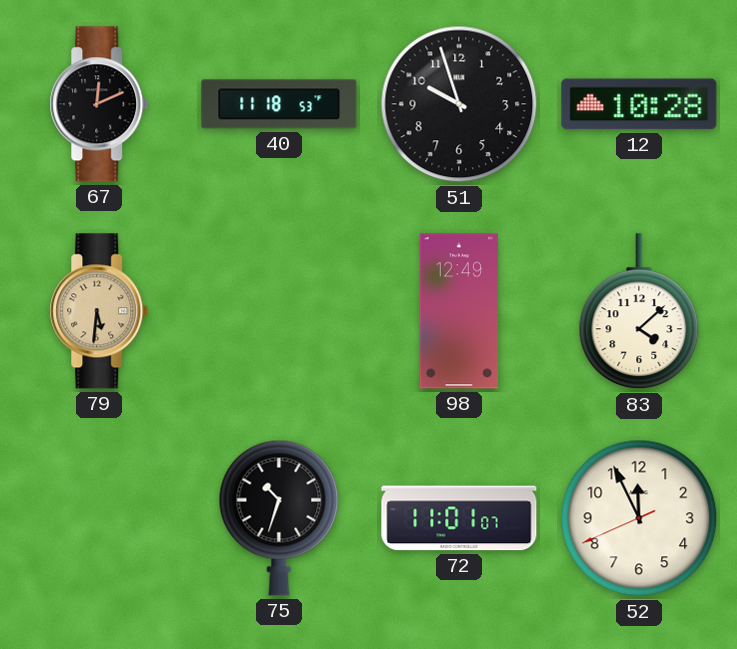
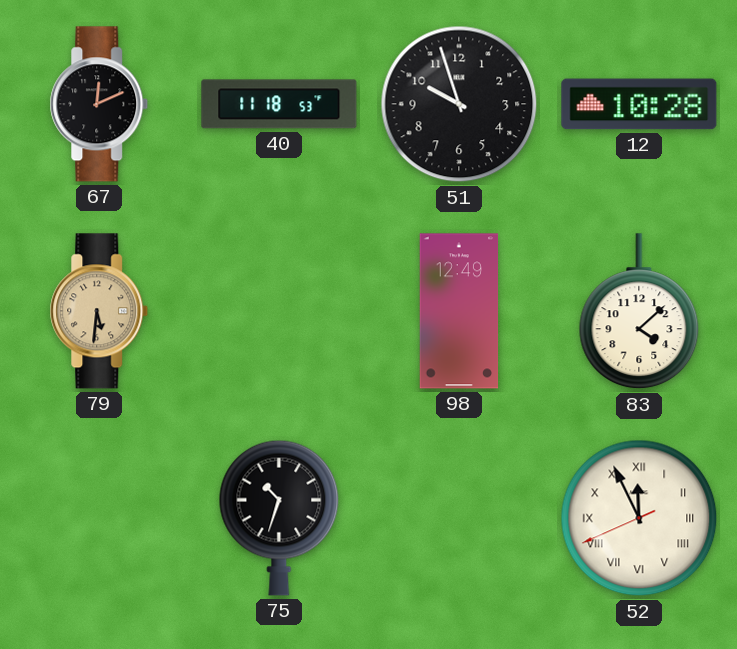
72: 11:01 -> none (459, 518)
52 numerals: Arabic -> Roman (639, 518)
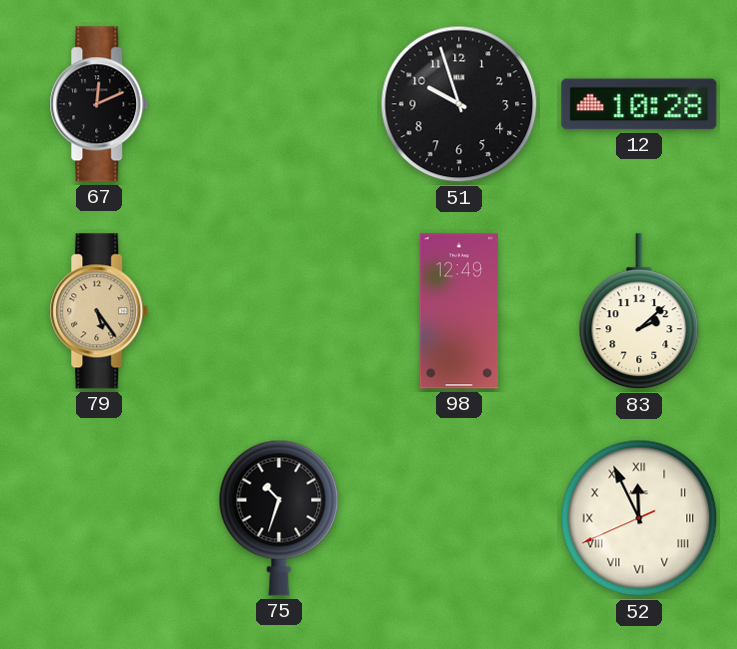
40: 11:18 -> none (279, 104)
79: 5:31 -> 5:24 (99, 311)
83: 4:08 -> 2:08 (639, 312)
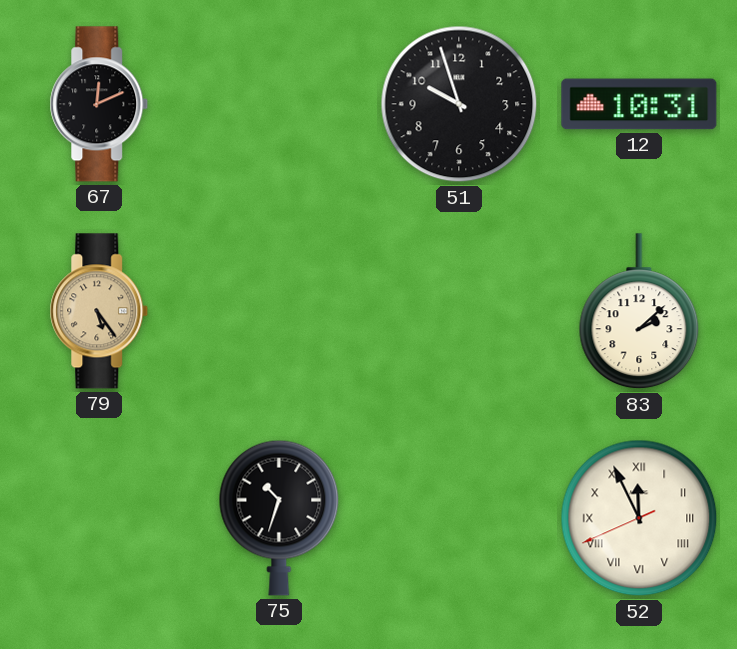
12: 10:28 -> 10:31 (639, 104)
98: 12:49 -> none (459, 311)
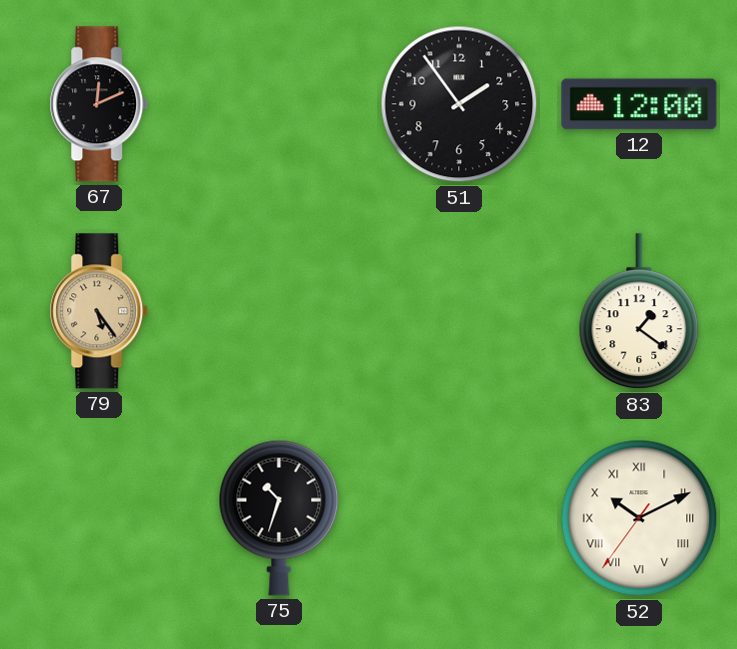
51: 9:57 -> 1:54 (459, 104)
12: 10:31 -> 12:00 (639, 104)
83: 2:08 -> 1:21 (639, 312)
52: 11:55 -> 10:10 (639, 518)
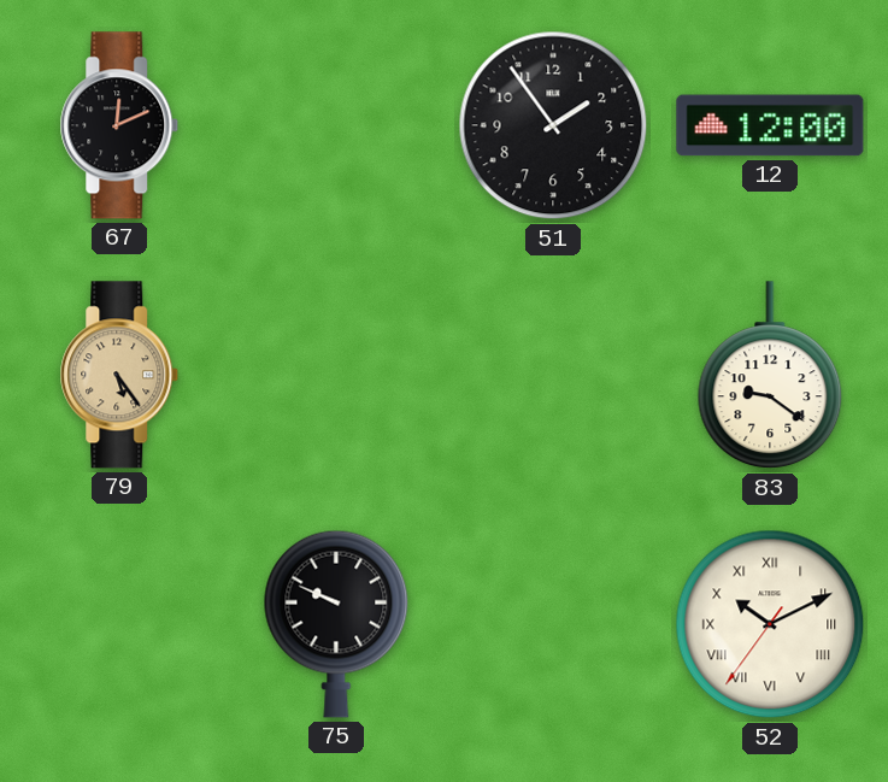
83: 1:21 -> 9:21 (770, 376)
75: 10:33 -> 9:49 (336, 624)
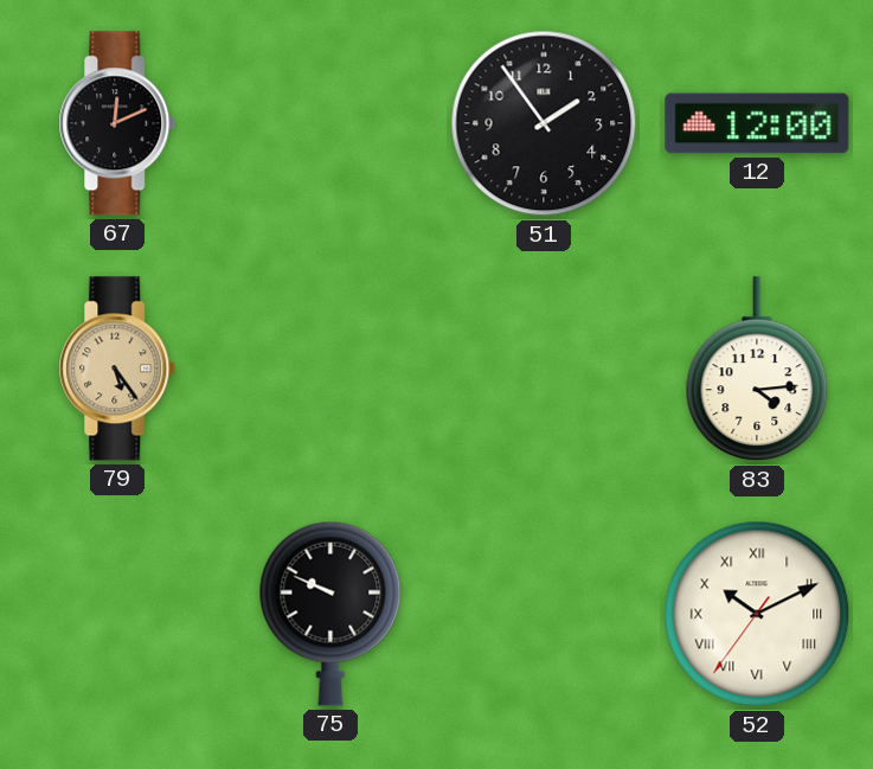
83: 9:21 -> 4:14 (757, 370)
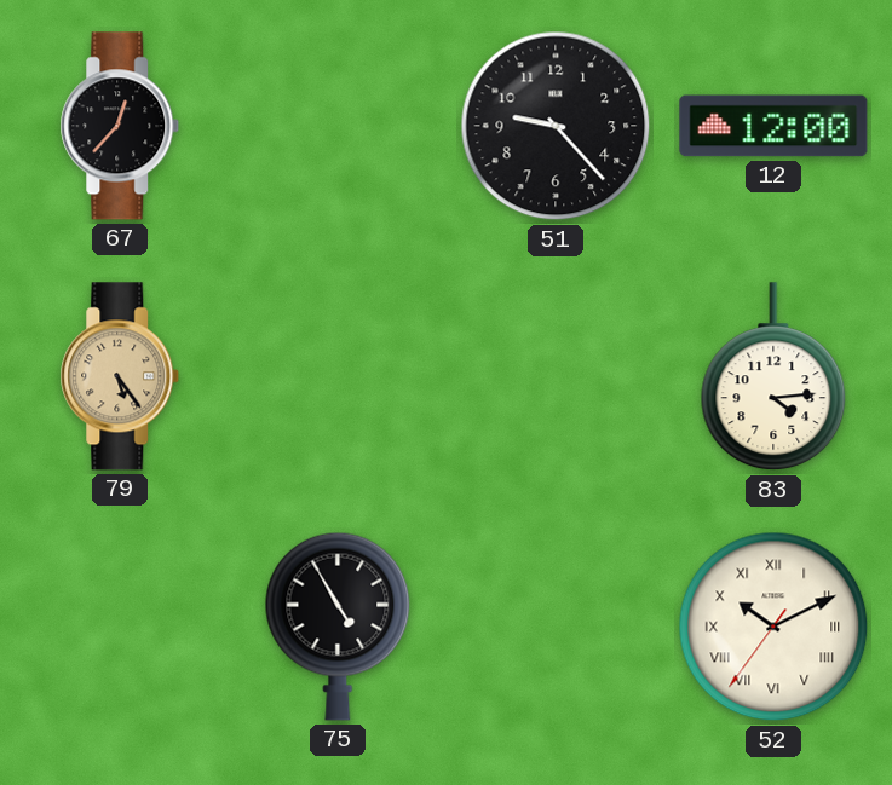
67: 12:11 -> 12:37 (120, 126)
51: 1:54 -> 9:23 (556, 126)
75: 9:49 -> 4:55 (338, 627)
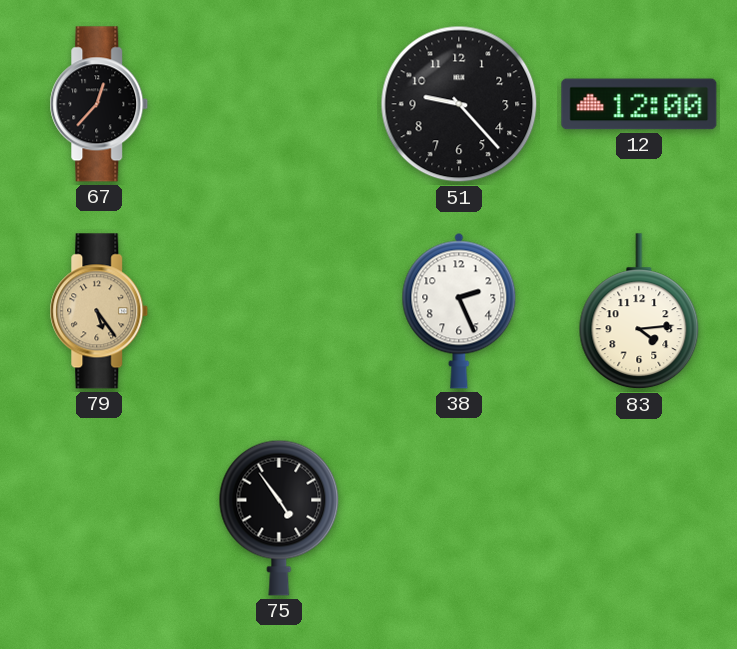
38: none -> 2:26 (459, 311)
75: 4:55 -> 4:54 (279, 518)
52: 10:10 -> none (773, 627)
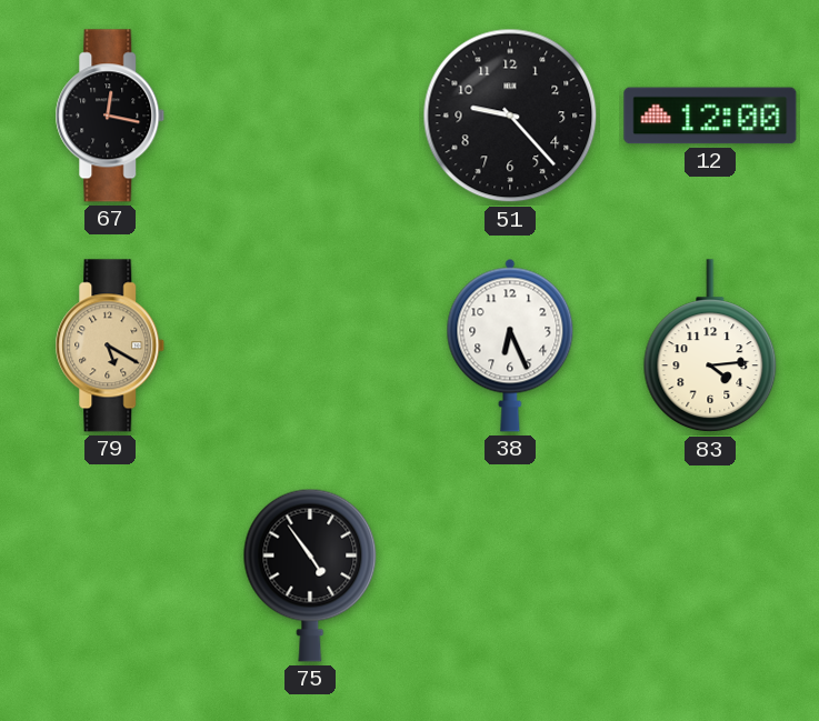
67: 12:37 -> 12:17 (110, 116)
79: 5:24 -> 5:20 (110, 346)
38: 2:26 -> 6:26 (510, 346)
